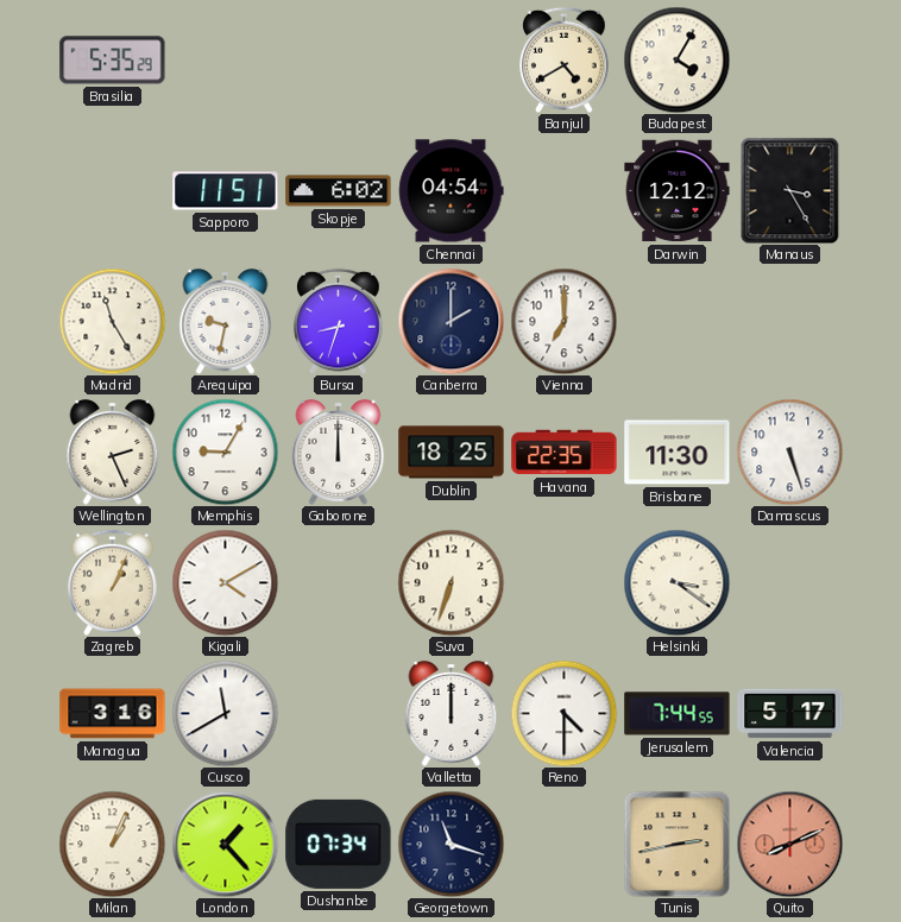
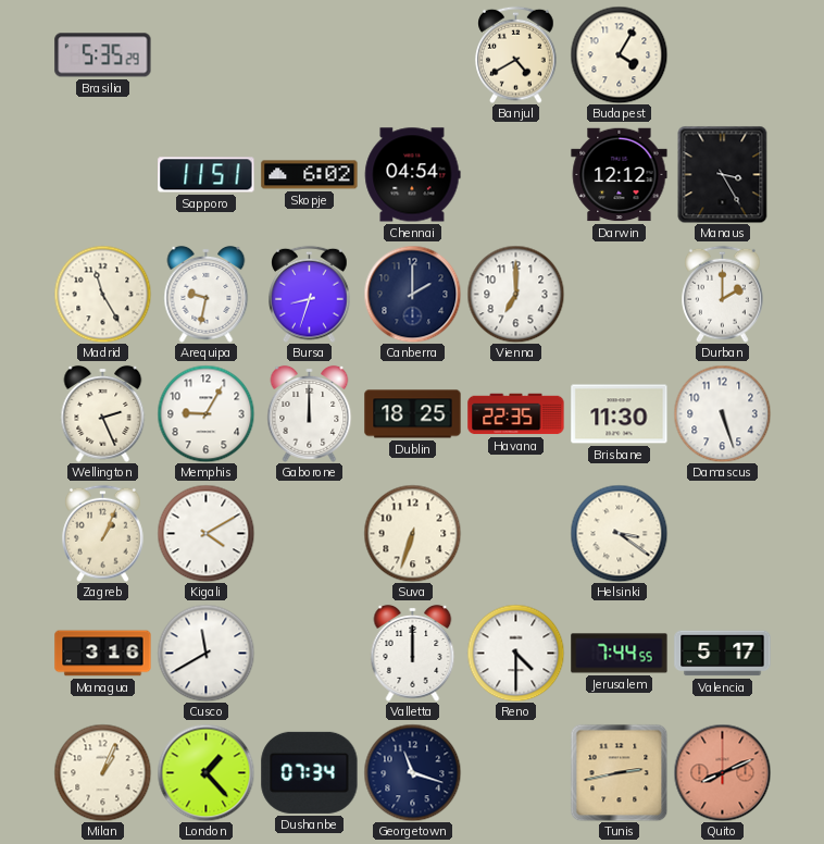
Durban: none -> 2:00 (723, 294)
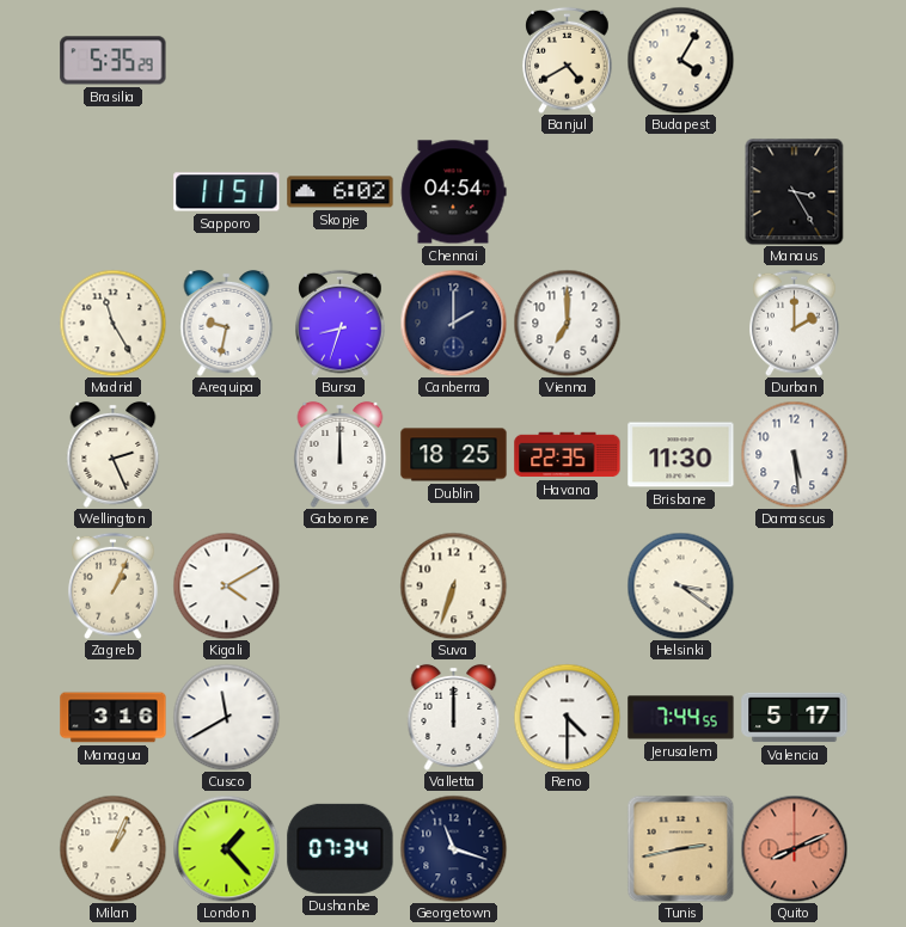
Darwin: 12:12 -> none (620, 175)
Memphis: 9:05 -> none (205, 413)
Damascus: 5:27 -> 5:29 (794, 454)
